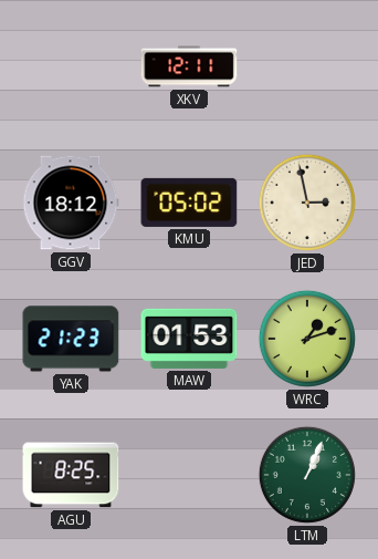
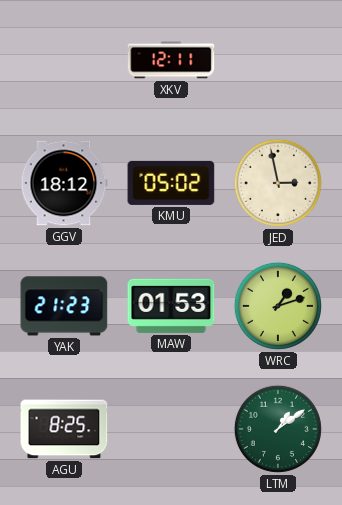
LTM: 1:04 -> 1:09 (278, 429)
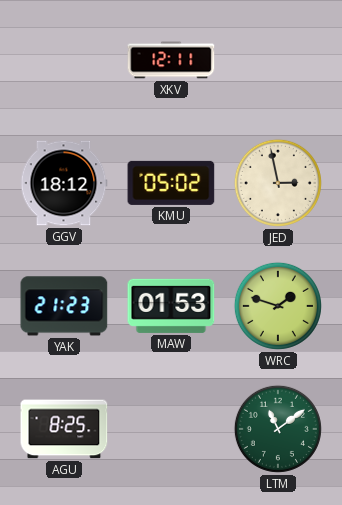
WRC: 1:12 -> 1:48 (278, 306)
LTM: 1:09 -> 11:09 (278, 429)
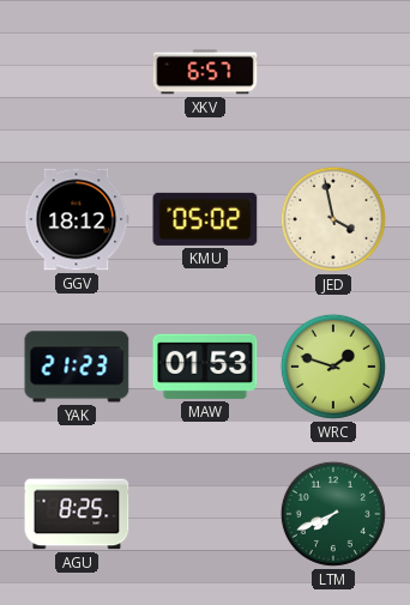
XKV: 12:11 -> 6:57 (205, 72)
JED: 2:58 -> 3:58 (333, 219)
LTM: 11:09 -> 7:41 (333, 514)
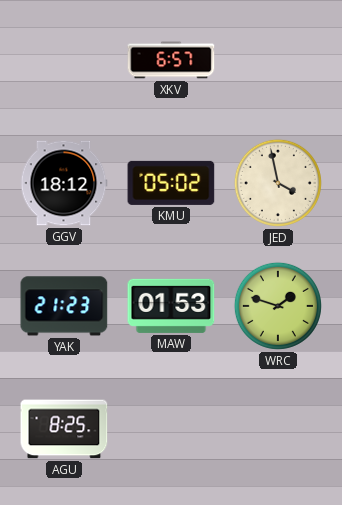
LTM: 7:41 -> none (333, 514)
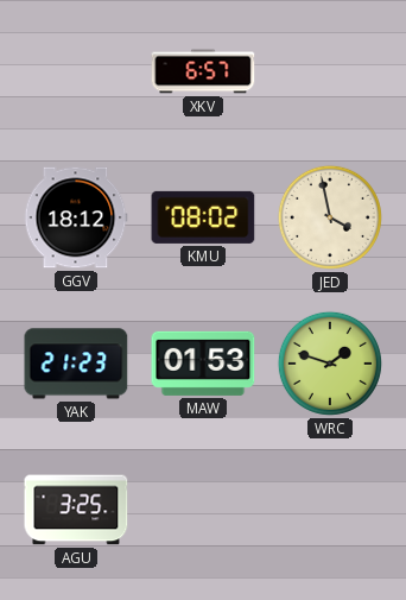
KMU: 05:02 -> 08:02 (203, 217)
AGU: 8:25 -> 3:25 (76, 510)
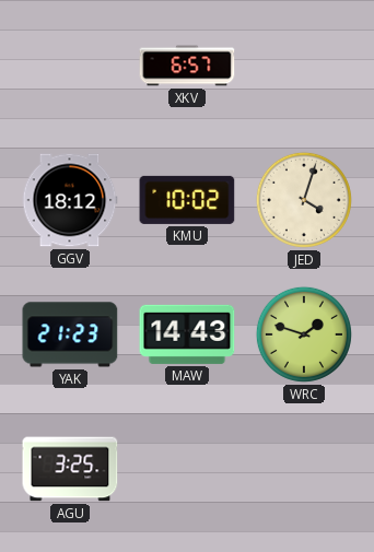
KMU: 08:02 -> 10:02 (187, 200)
JED: 3:58 -> 4:03 (304, 200)
MAW: 01:53 -> 14:43 (187, 334)
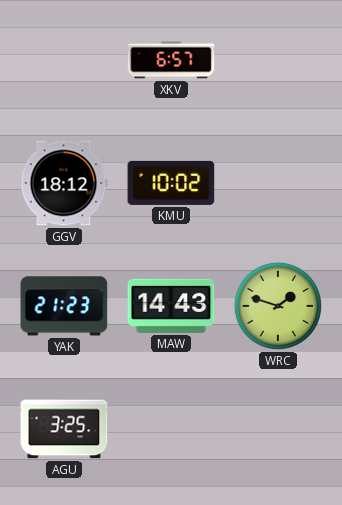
JED: 4:03 -> none (304, 200)
